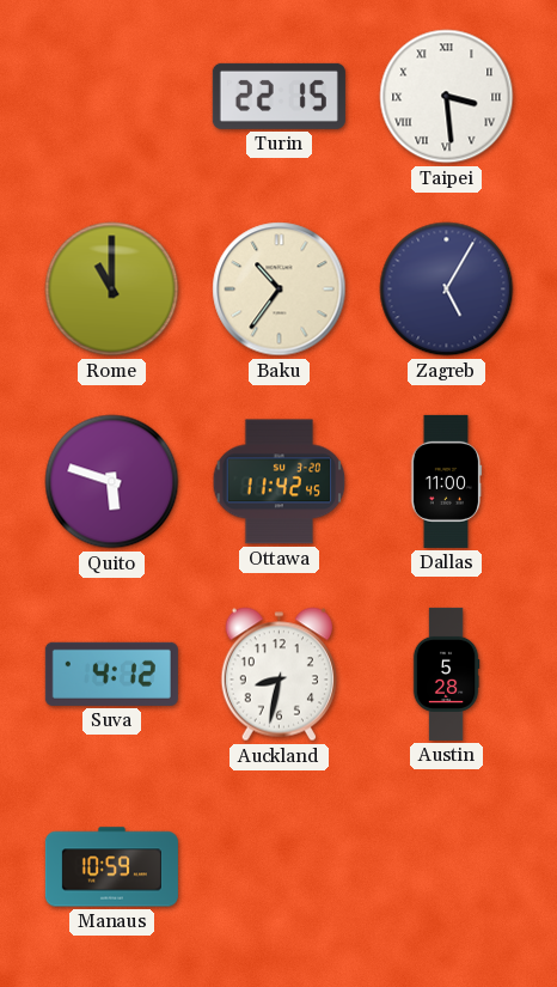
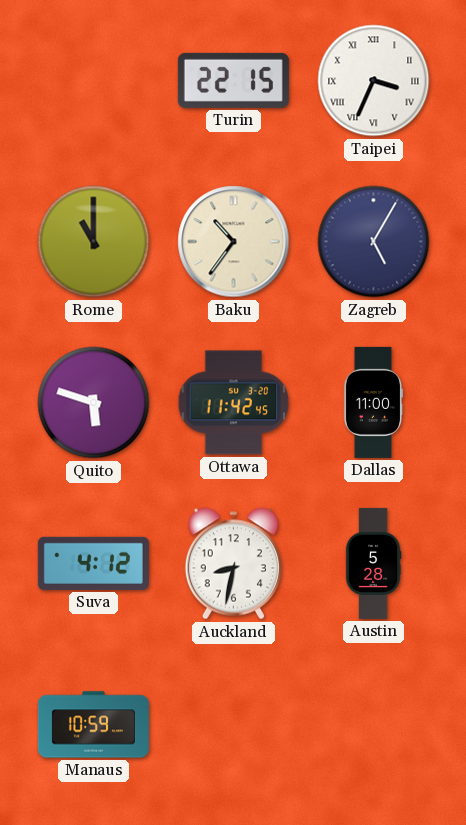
Taipei: 3:29 -> 3:34 (374, 81)
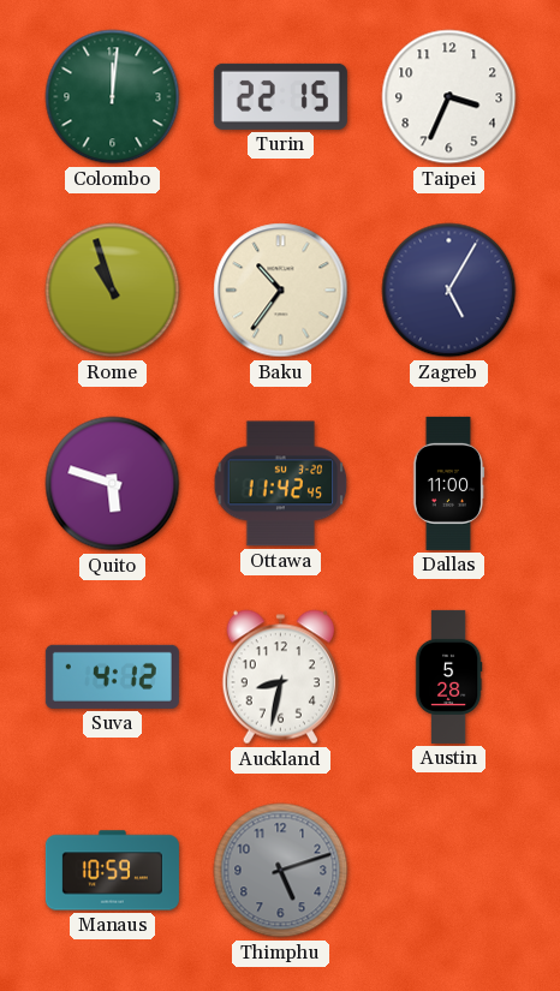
Colombo: none -> 12:01 (113, 97)
Taipei numerals: Roman -> Arabic (449, 97)
Rome: 11:00 -> 10:57 (113, 291)
Thimphu: none -> 5:12 (281, 871)
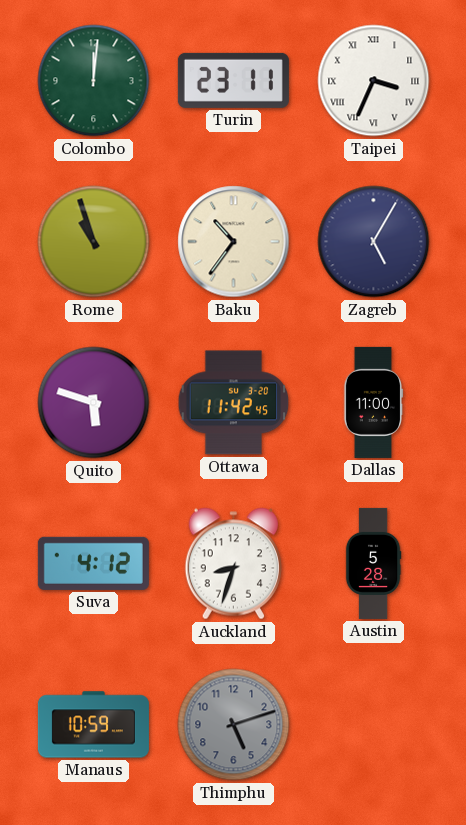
Turin: 22:15 -> 23:11 (233, 80)
Taipei numerals: Arabic -> Roman (374, 81)
Auckland: 8:32 -> 8:33 (233, 564)
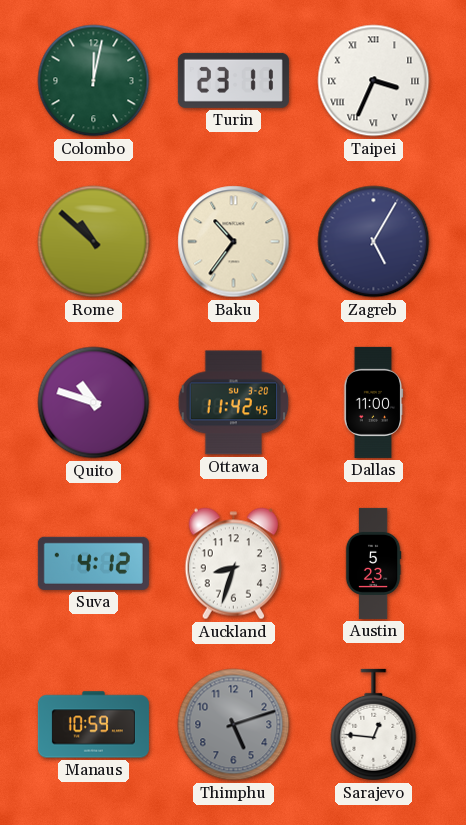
Colombo: 12:01 -> 12:02 (94, 81)
Rome: 10:57 -> 10:52 (94, 242)
Quito: 5:48 -> 10:48 (94, 403)
Austin: 5:28 -> 5:23 (373, 563)
Sarajevo: none -> 12:46 (374, 725)
